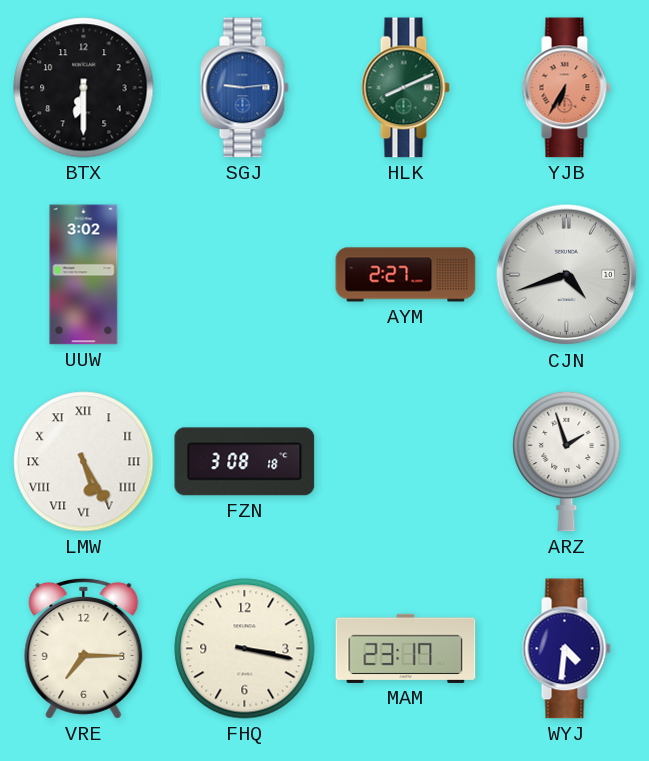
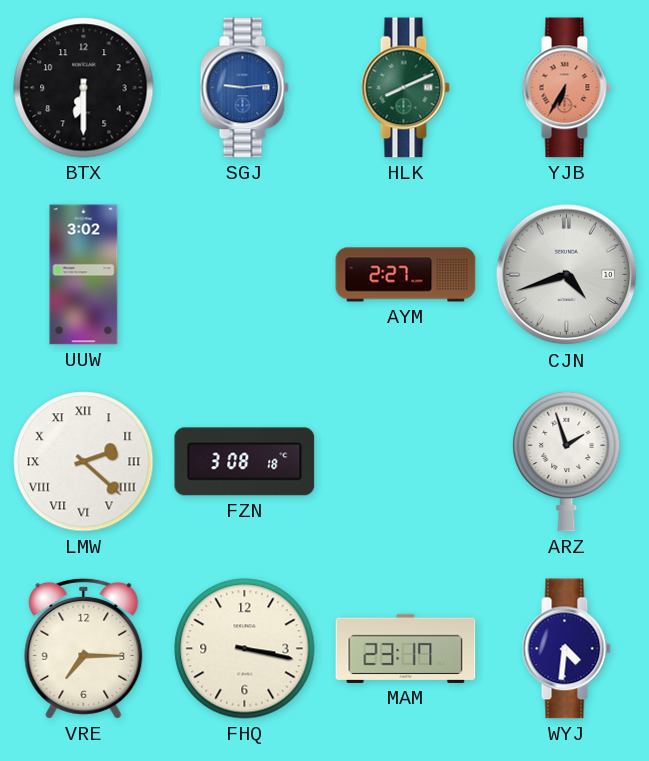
LMW: 5:25 -> 2:22 (84, 462)
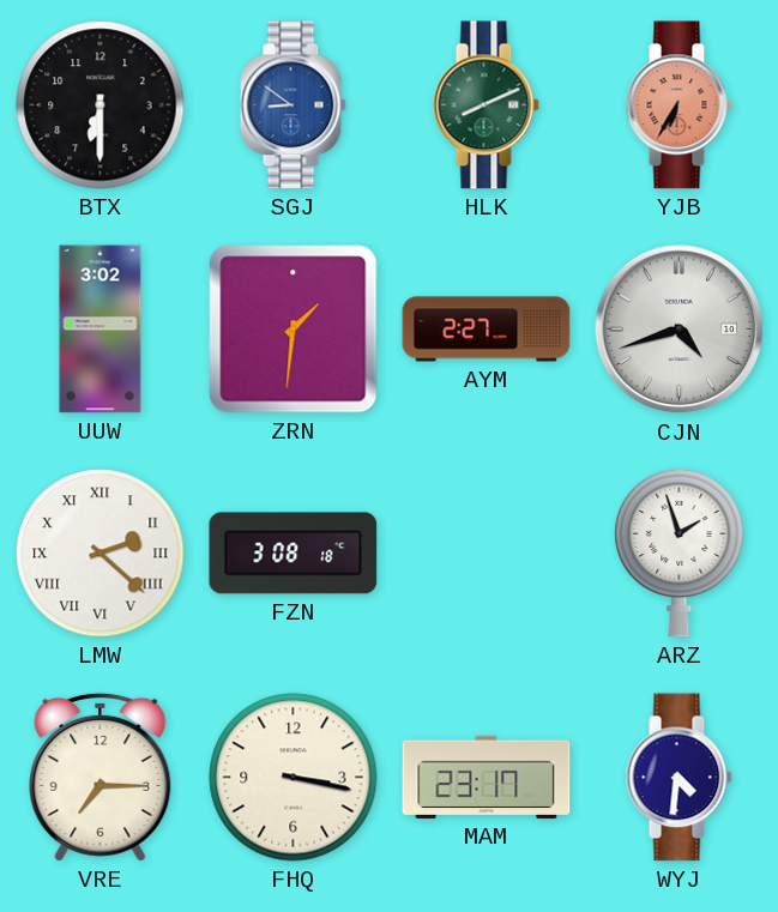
SGJ: 9:14 -> 8:51 (292, 105)
ZRN: none -> 1:31 (294, 330)
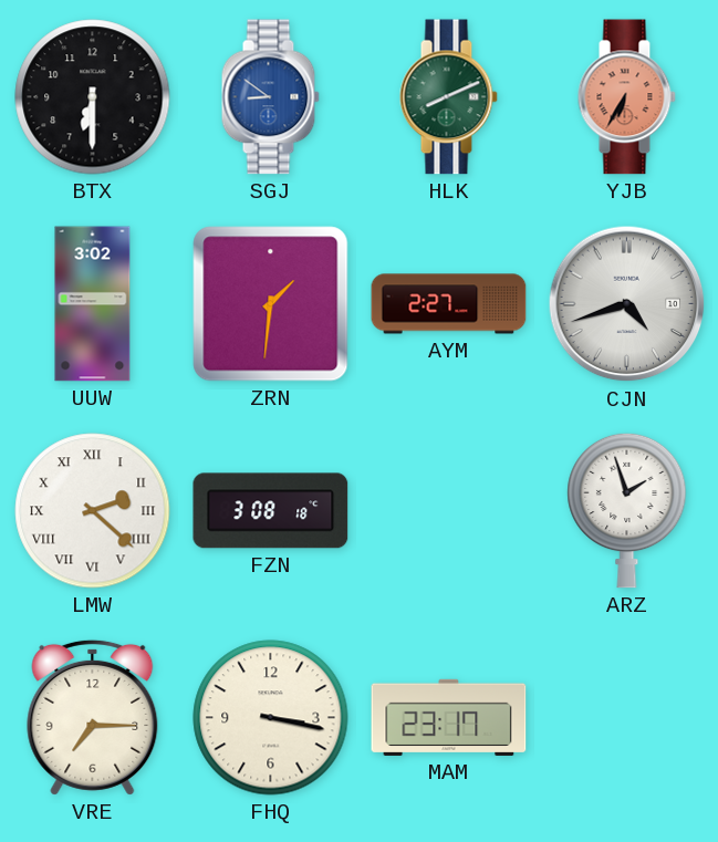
WYJ: 4:31 -> none (679, 778)
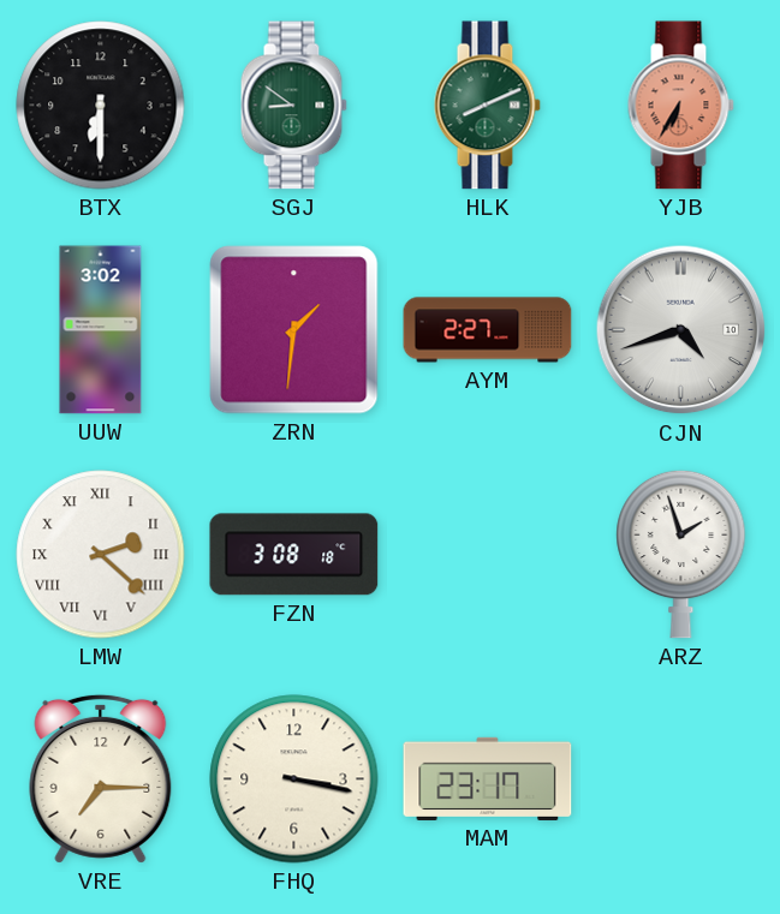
SGJ dial: blue -> green (293, 106)
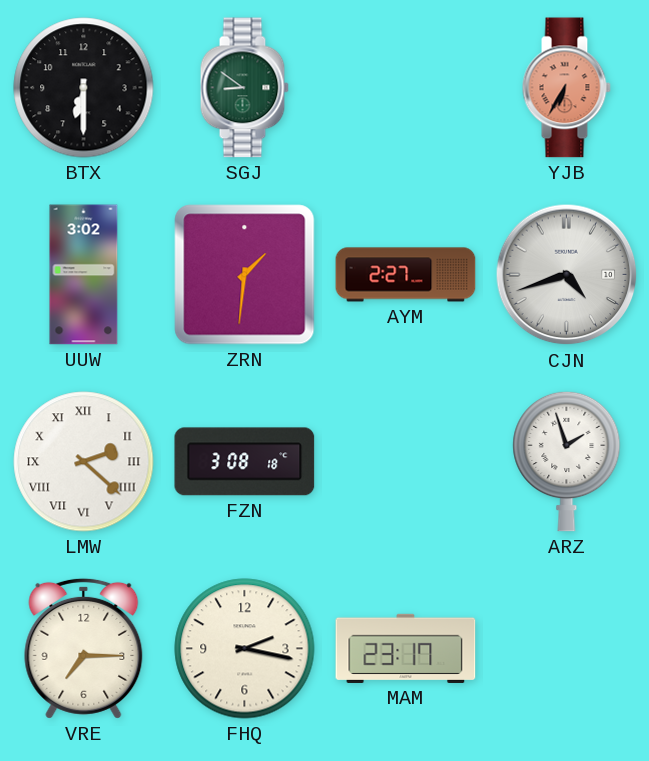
HLK: 8:11 -> none (487, 106)
FHQ: 3:17 -> 2:17 (245, 649)
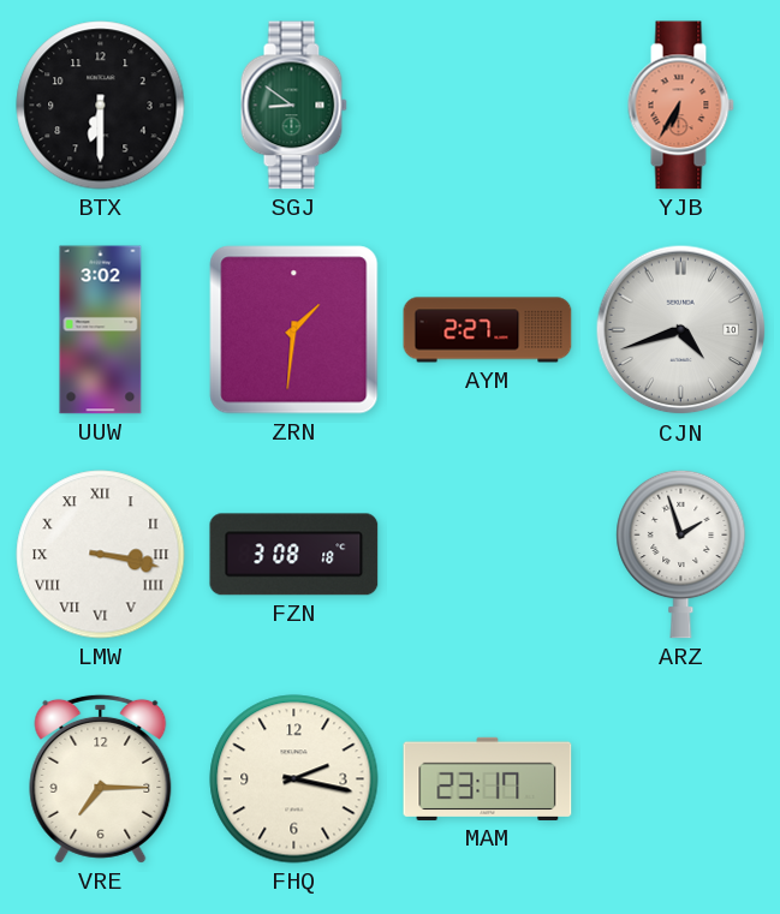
LMW: 2:22 -> 3:17 (101, 555)
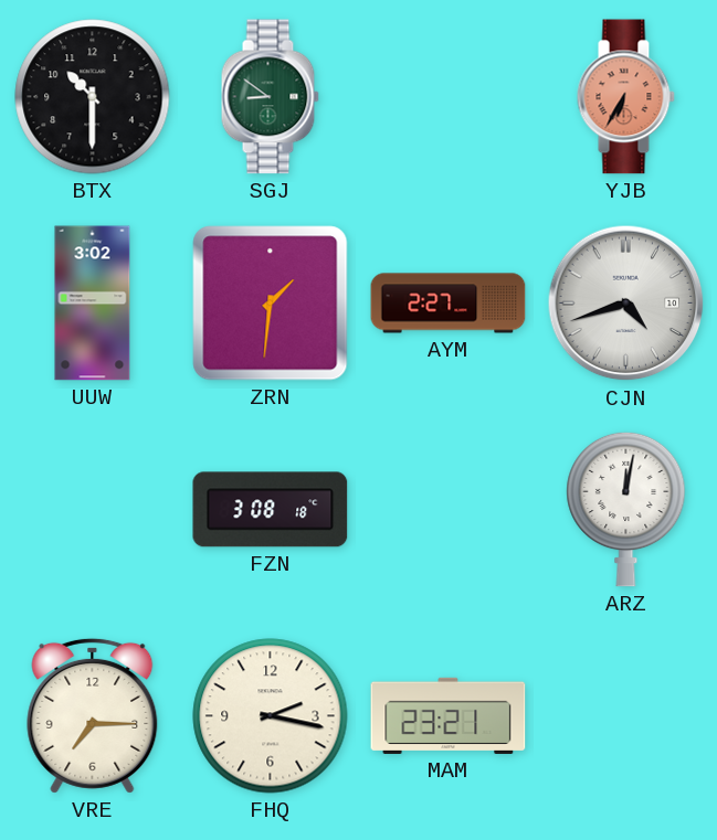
BTX: 6:30 -> 10:30 (93, 97)
LMW: 3:17 -> none (101, 555)
ARZ: 1:57 -> 12:02 (626, 509)
MAM: 23:17 -> 23:21 (449, 715)
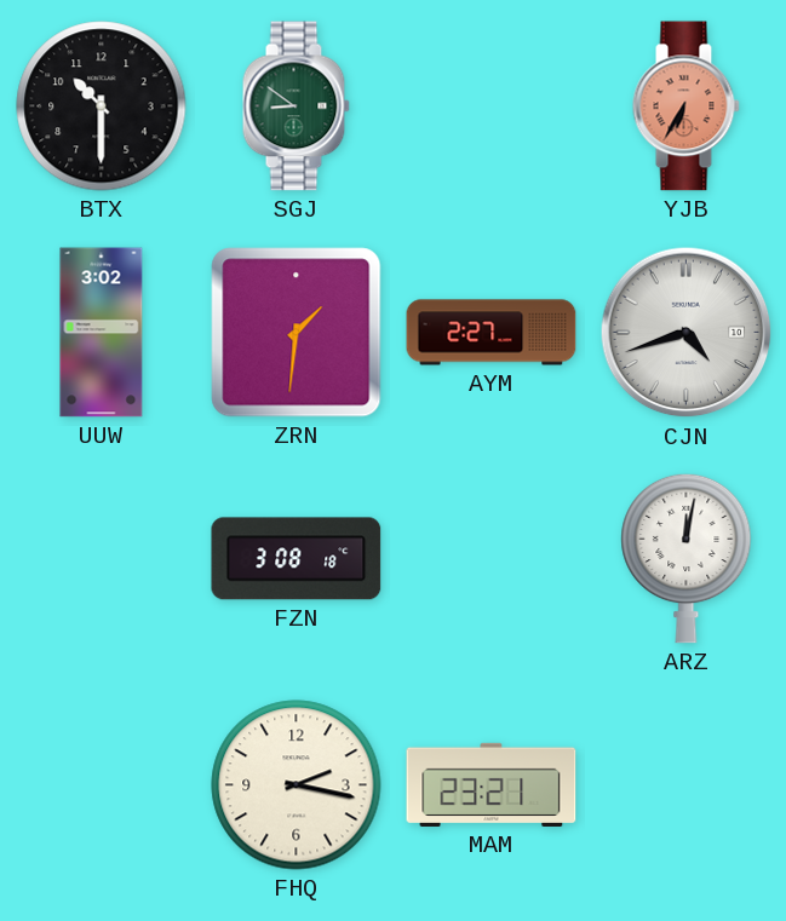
VRE: 7:15 -> none (93, 715)
